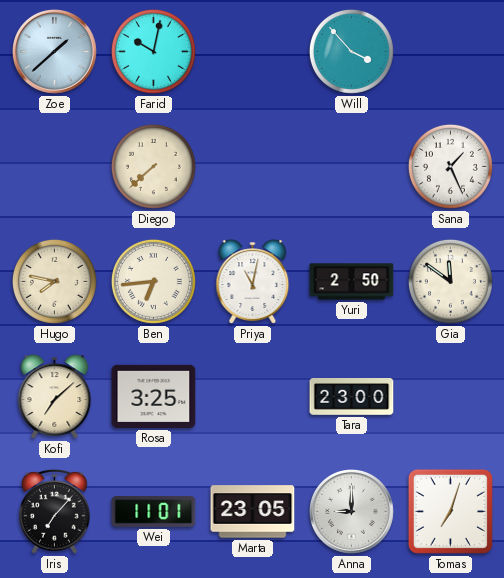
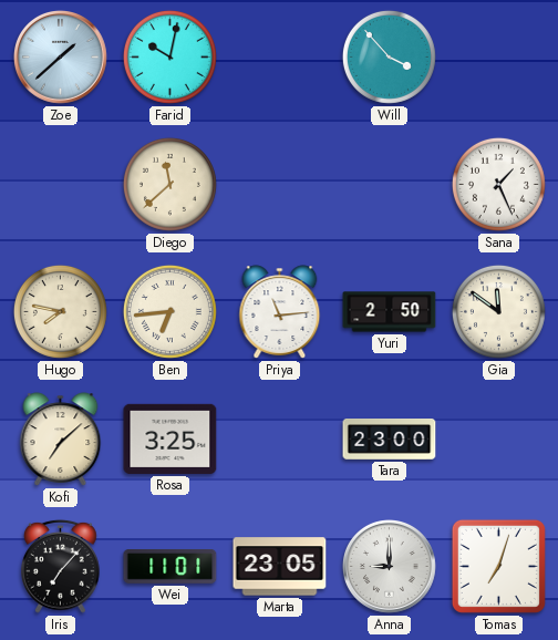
Diego: 7:38 -> 11:38 (169, 184)
Priya: 11:02 -> 11:14 (280, 312)
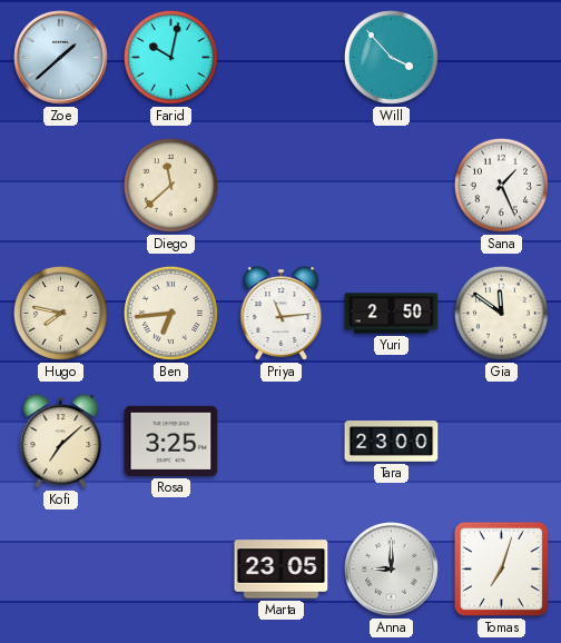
Iris: 7:07 -> none (61, 566)
Wei: 11:01 -> none (170, 567)
